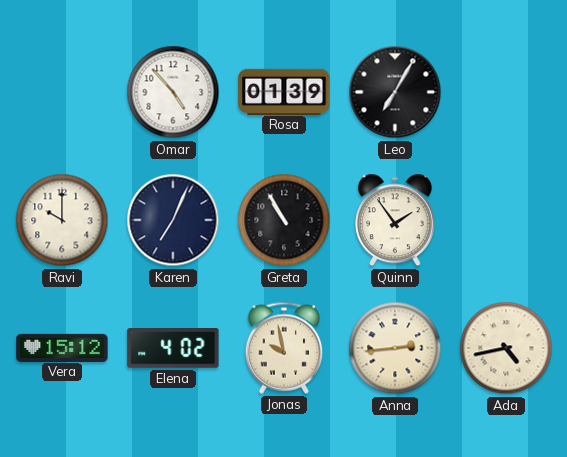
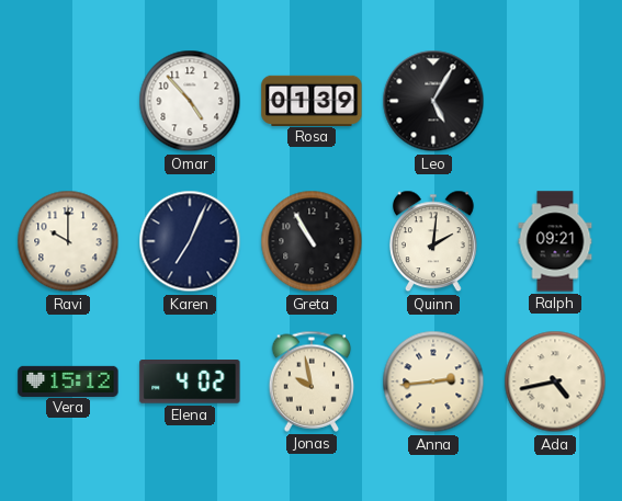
Leo: 7:05 -> 5:05 (433, 101)
Quinn: 1:54 -> 2:01 (433, 241)
Ralph: none -> 09:21 (555, 241)
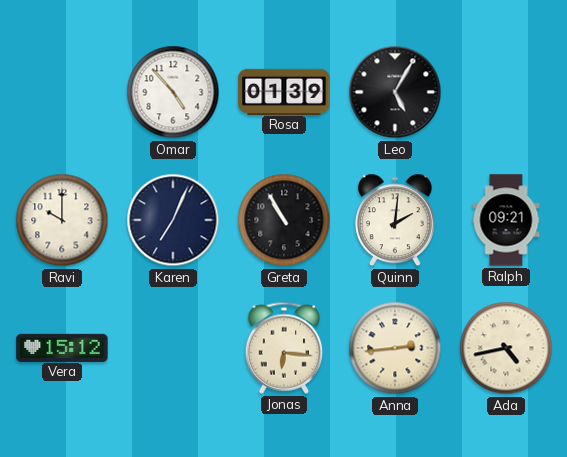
Elena: 4:02 -> none (190, 383)
Jonas: 9:58 -> 6:16 (284, 348)
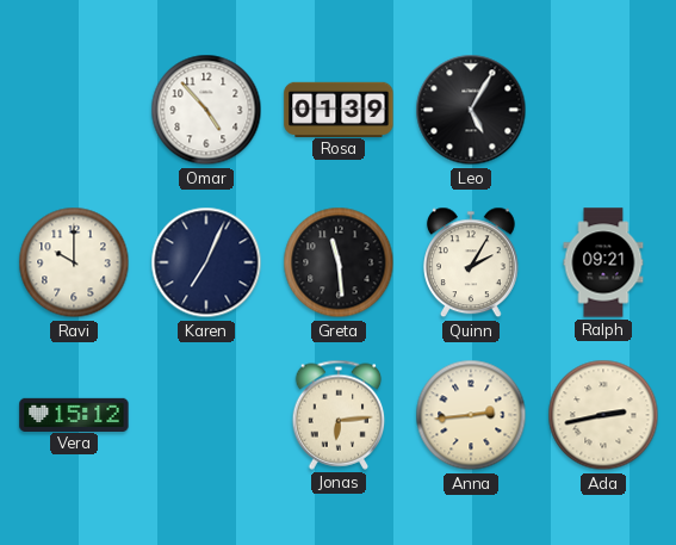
Greta: 10:55 -> 11:29 (339, 262)
Quinn: 2:01 -> 2:05 (471, 262)
Jonas: 6:16 -> 6:14 (339, 415)
Ada: 4:43 -> 2:43 (603, 415)
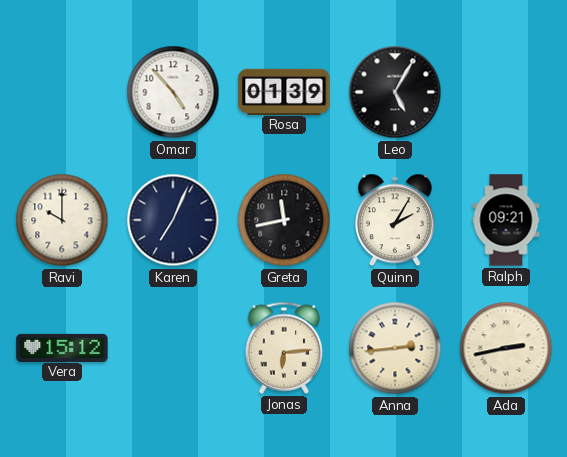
Greta: 11:29 -> 11:43 (284, 220)
